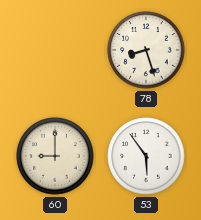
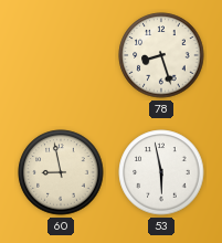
60: 9:00 -> 8:58 (61, 172)
53: 5:54 -> 5:58 (161, 172)
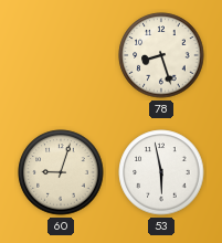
60: 8:58 -> 9:03 (61, 172)
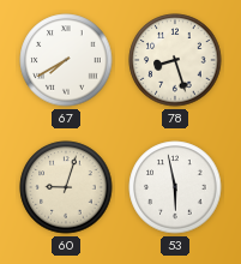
67: none -> 7:40 (66, 60)
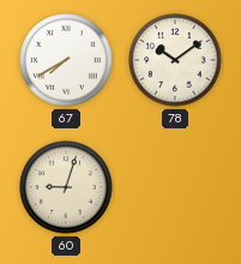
78: 8:27 -> 10:09 (175, 60)
53: 5:58 -> none (175, 187)
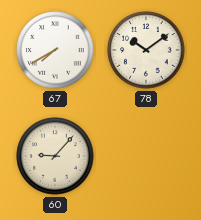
60: 9:03 -> 9:07 (55, 156)
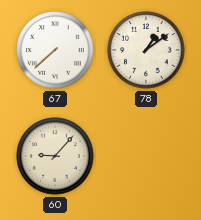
67: 7:40 -> 7:38 (55, 50)
78: 10:09 -> 1:09 (146, 50)
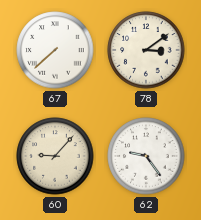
78: 1:09 -> 3:09 (146, 50)
62: none -> 9:24 (146, 156)
